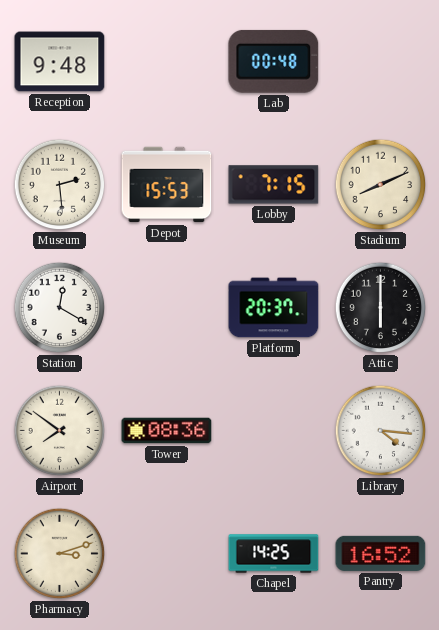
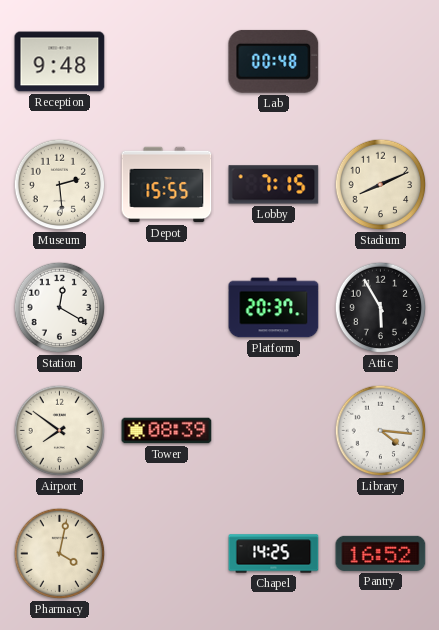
Depot: 15:53 -> 15:55 (167, 185)
Attic: 6:00 -> 5:55 (381, 308)
Tower: 08:36 -> 08:39 (167, 431)
Pharmacy: 3:12 -> 4:02 (60, 554)
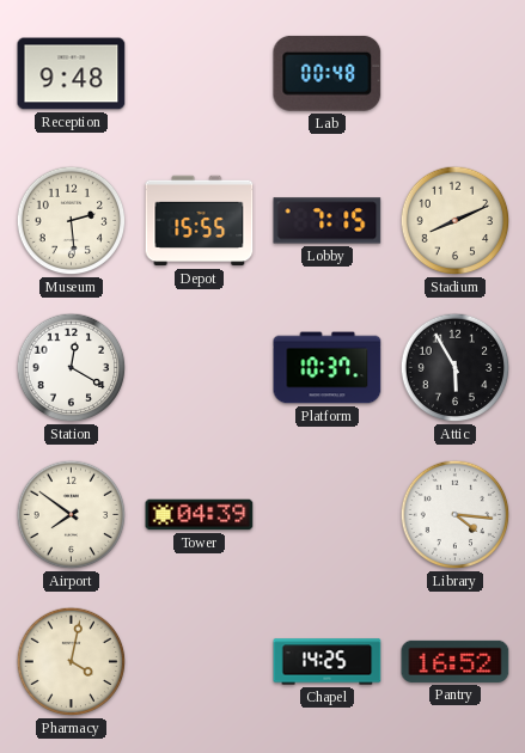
Platform: 20:37 -> 10:37 (328, 368)
Tower: 08:39 -> 04:39 (200, 515)
